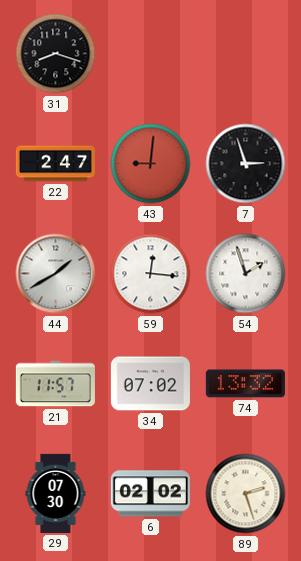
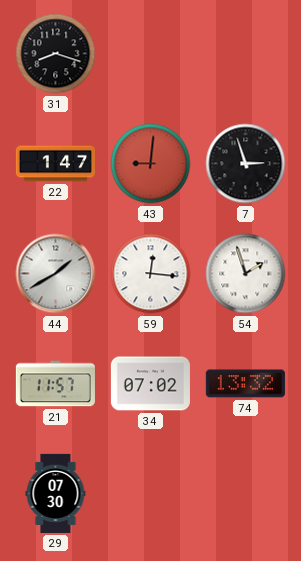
22: 2:47 -> 1:47 (55, 164)
6: 02:02 -> none (150, 494)
89: 2:27 -> none (246, 494)
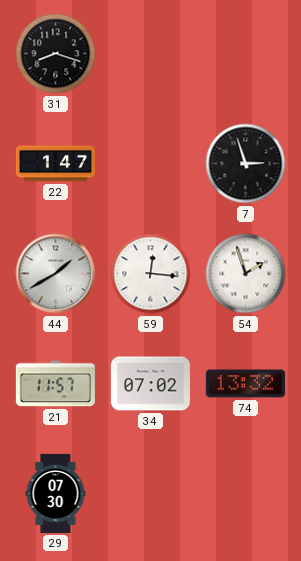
43: 9:01 -> none (151, 164)
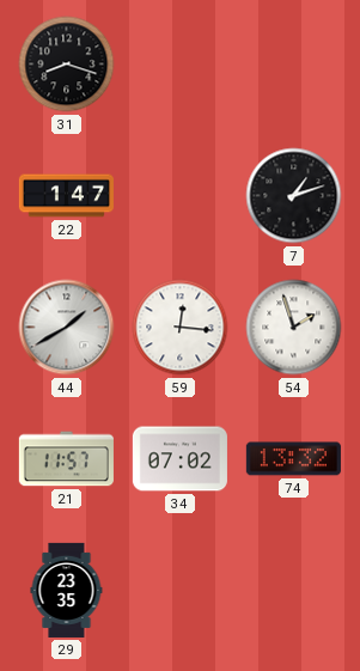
7: 2:57 -> 1:12 (294, 196)
29: 07:30 -> 23:35 (67, 590)
